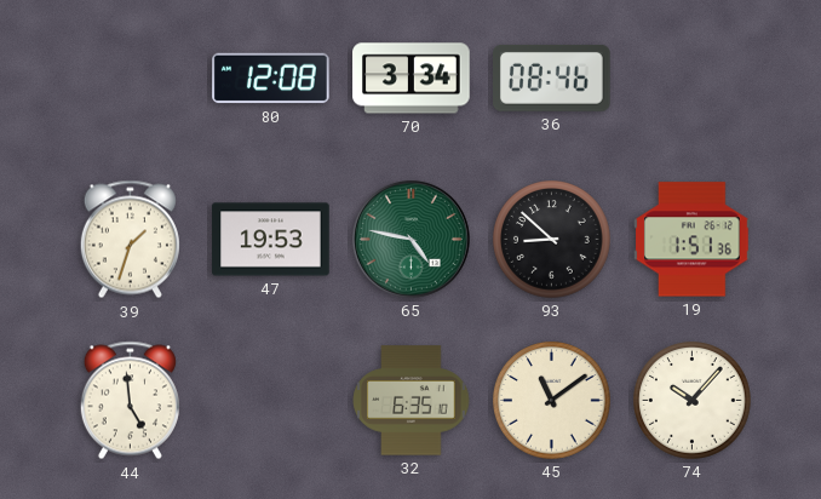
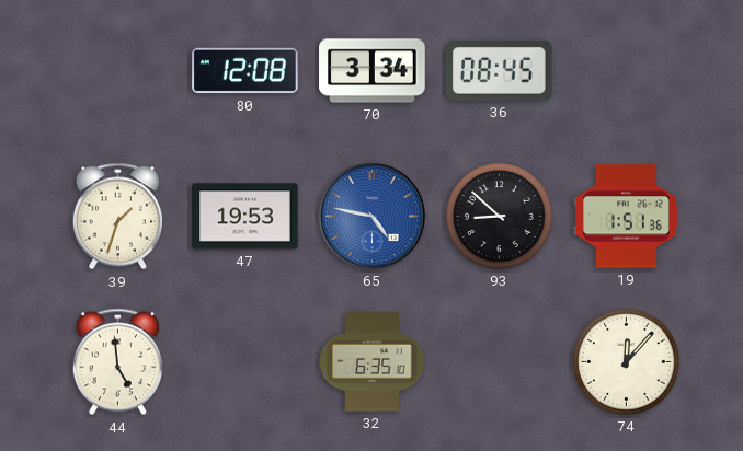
36: 08:46 -> 08:45 (500, 71)
65 dial: green -> blue (371, 216)
45: 11:09 -> none (552, 401)
74: 10:07 -> 12:07 (627, 362)
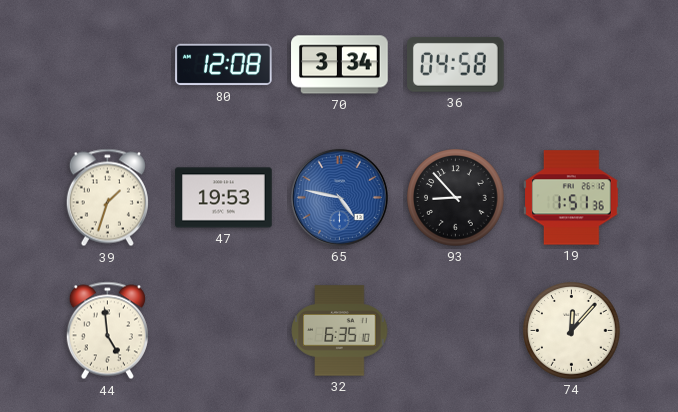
36: 08:45 -> 04:58 (456, 65)
93: 8:52 -> 8:53 (456, 198)
